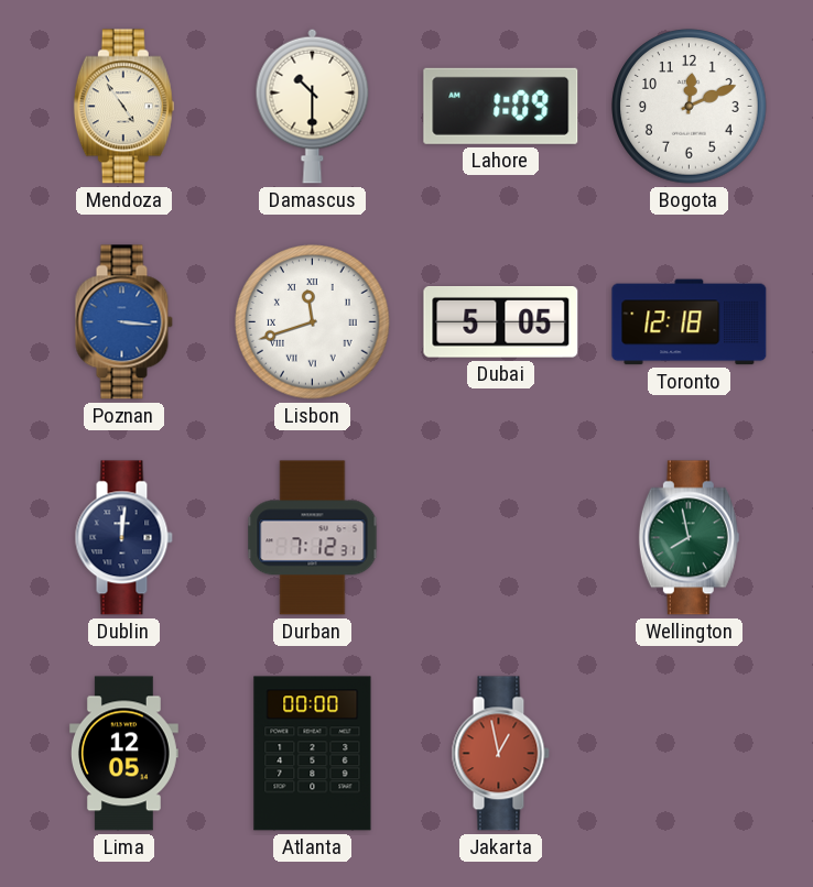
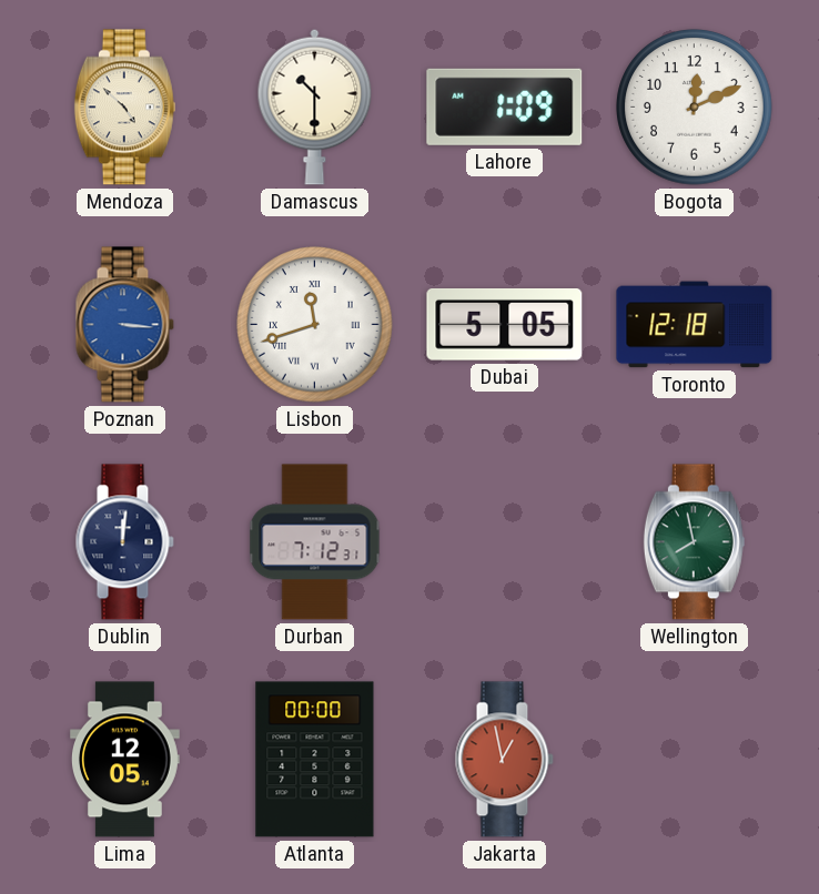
Mendoza: 4:54 -> 4:52 (124, 108)
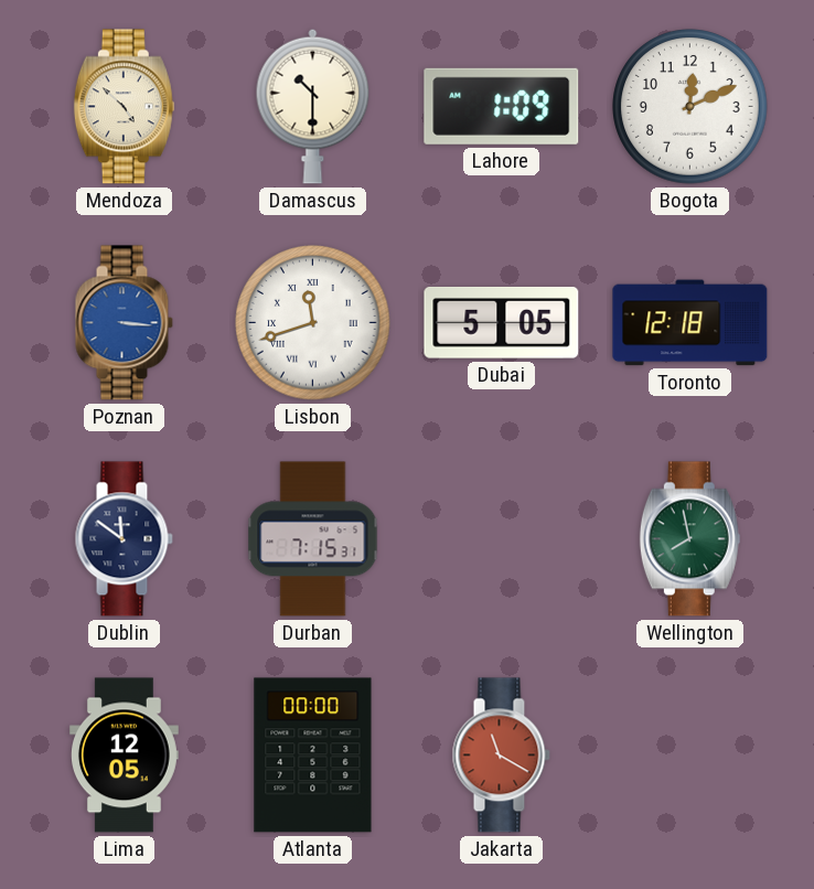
Dublin: 12:01 -> 11:51 (124, 539)
Durban: 7:12 -> 7:15 (313, 539)
Jakarta: 12:58 -> 11:20 (501, 756)
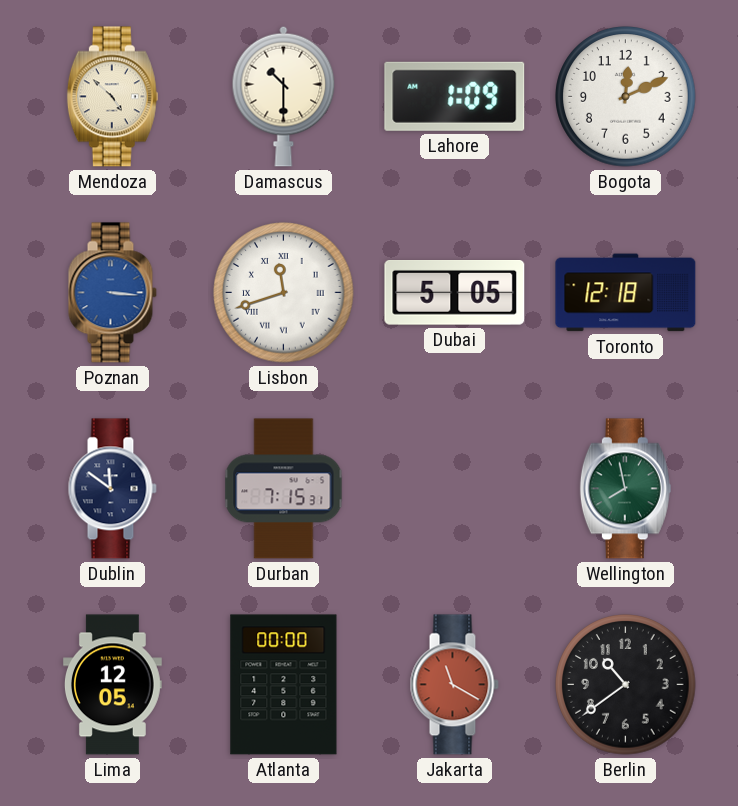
Berlin: none -> 10:39 (626, 685)
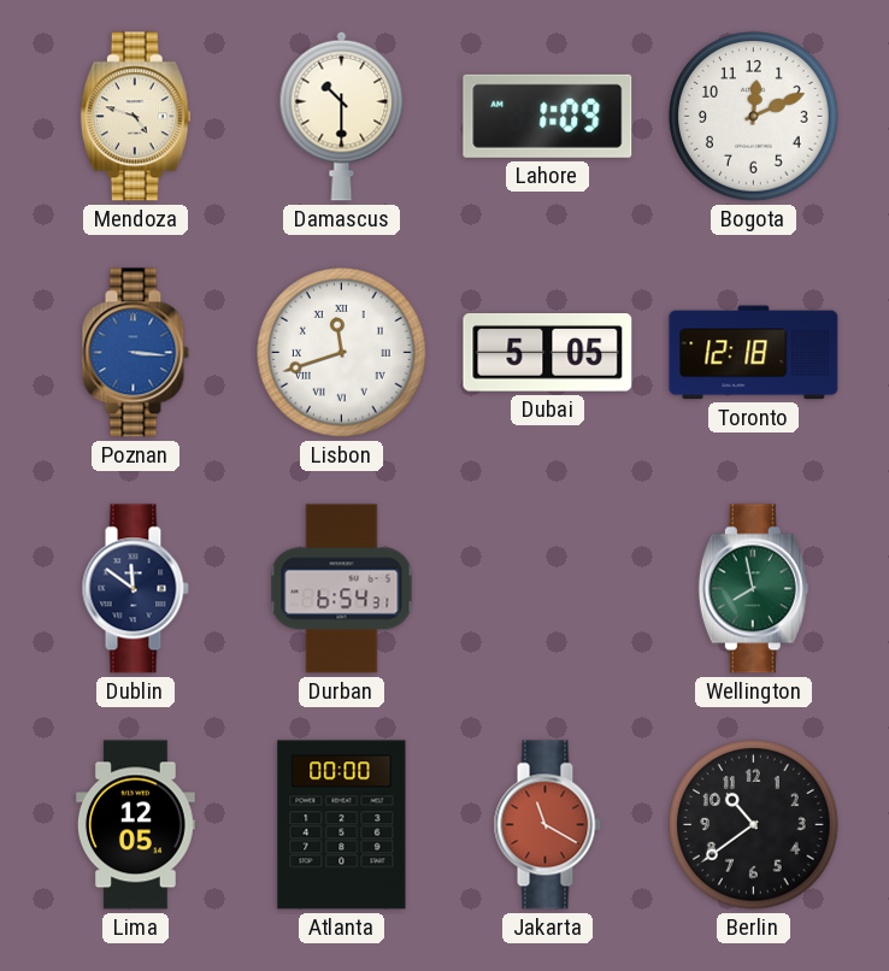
Mendoza: 4:52 -> 4:48 (135, 117)
Durban: 7:15 -> 6:54 (342, 589)
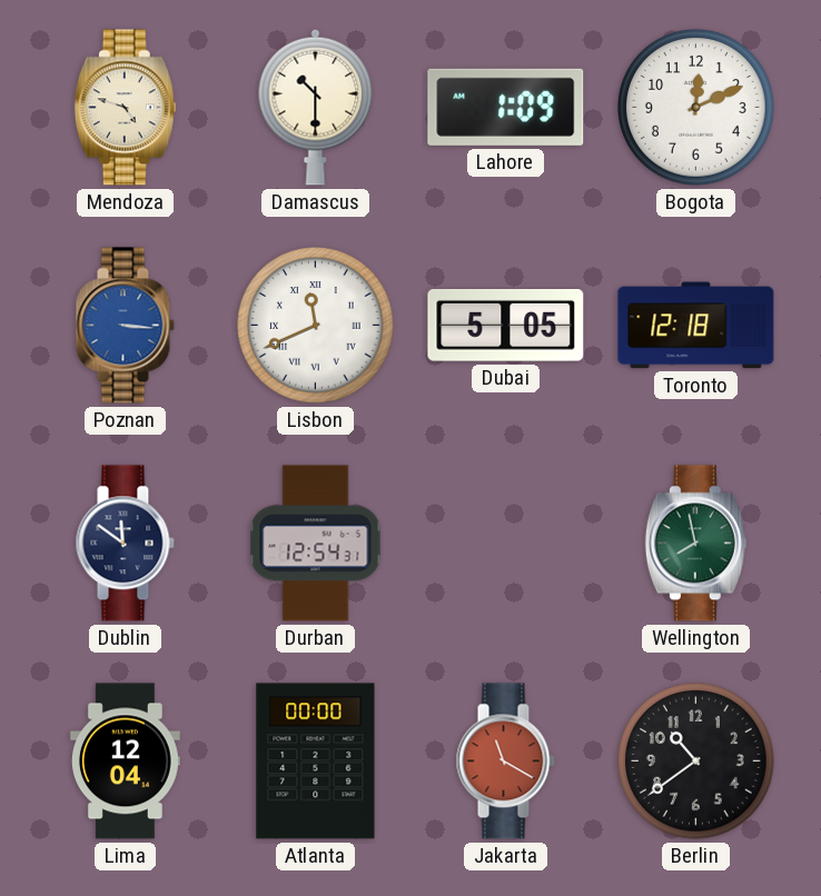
Lisbon: 11:42 -> 11:41 (316, 326)
Durban: 6:54 -> 12:54 (316, 544)
Lima: 12:05 -> 12:04 (126, 761)
